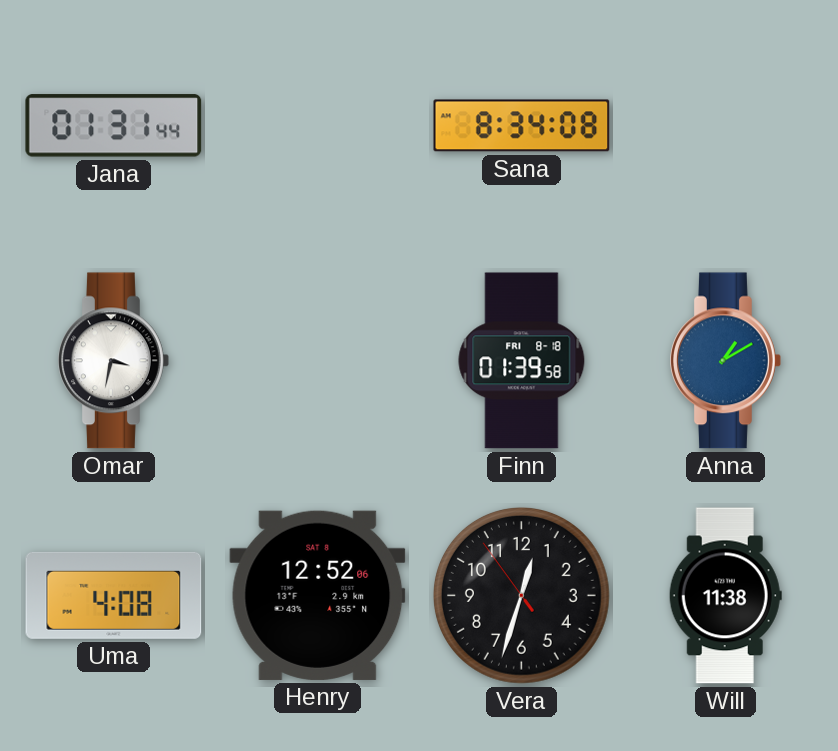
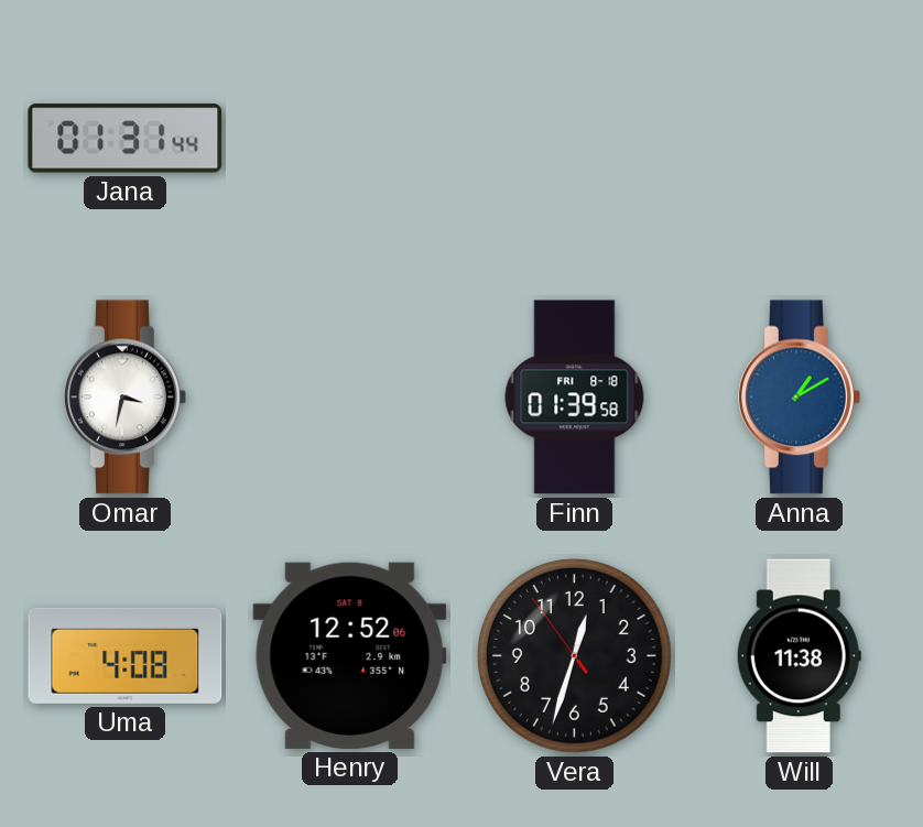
Sana: 8:34 -> none (522, 126)
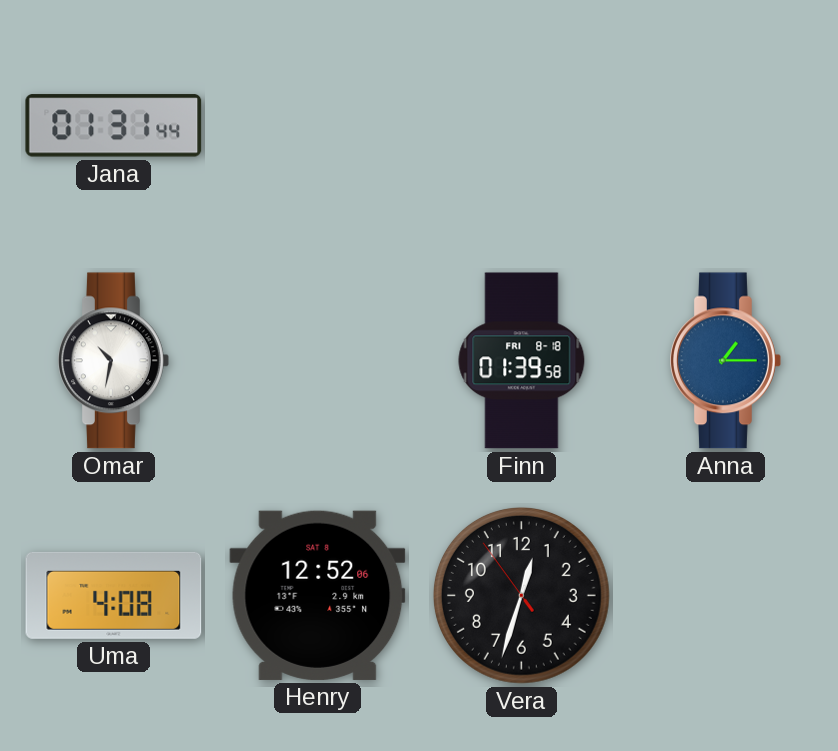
Omar: 3:32 -> 10:32 (114, 361)
Anna: 1:10 -> 1:15 (726, 361)
Will: 11:38 -> none (799, 656)
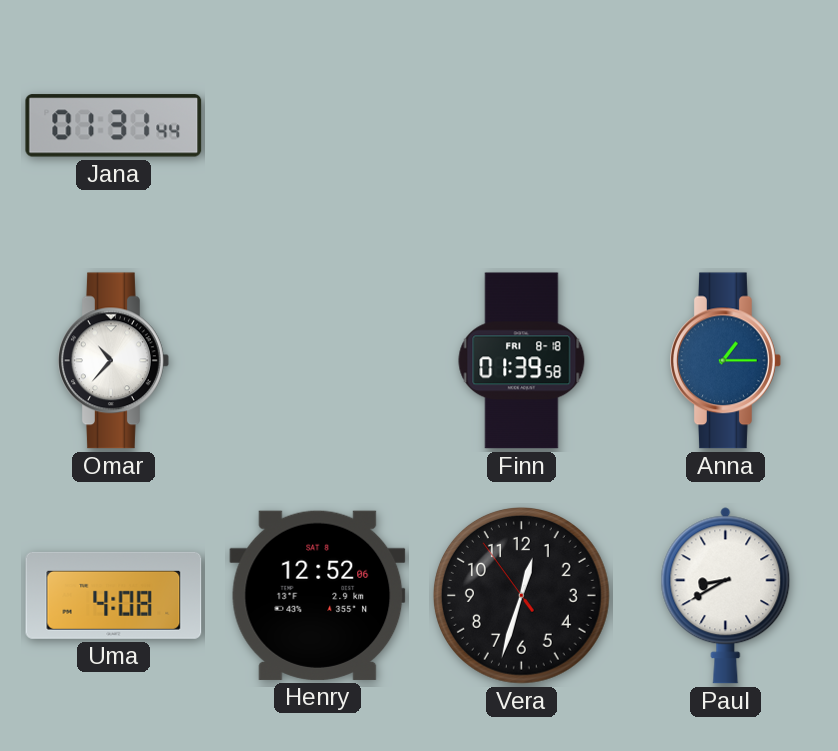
Omar: 10:32 -> 10:37 (114, 361)
Paul: none -> 8:40 (726, 596)
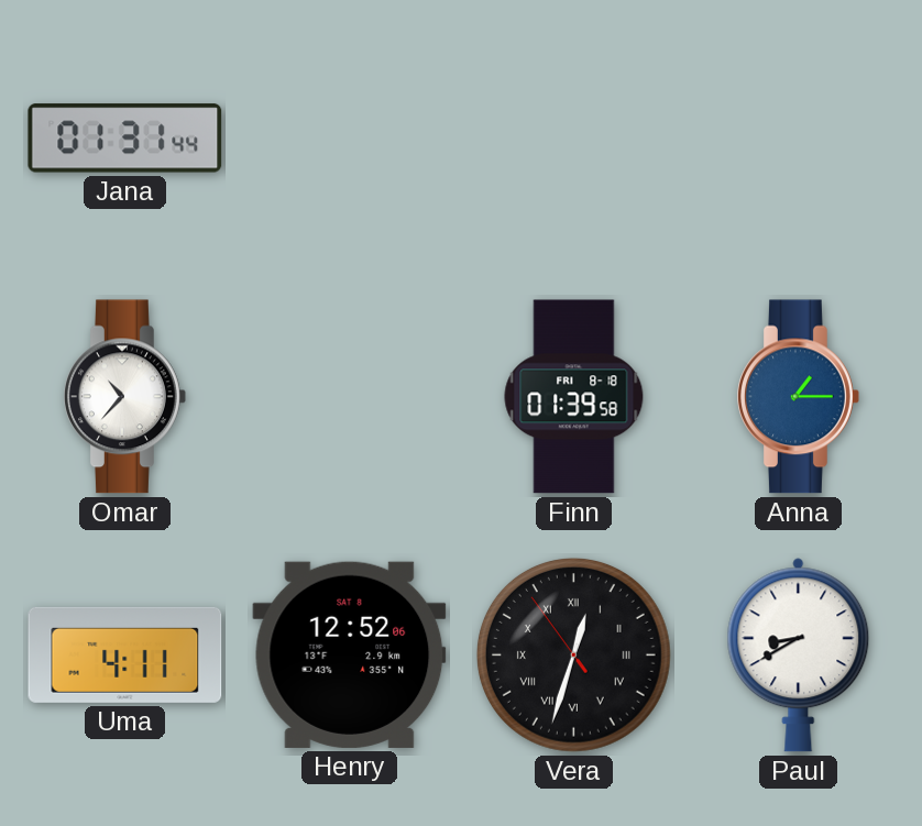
Uma: 4:08 -> 4:11 (125, 654)
Vera numerals: Arabic -> Roman (573, 654)
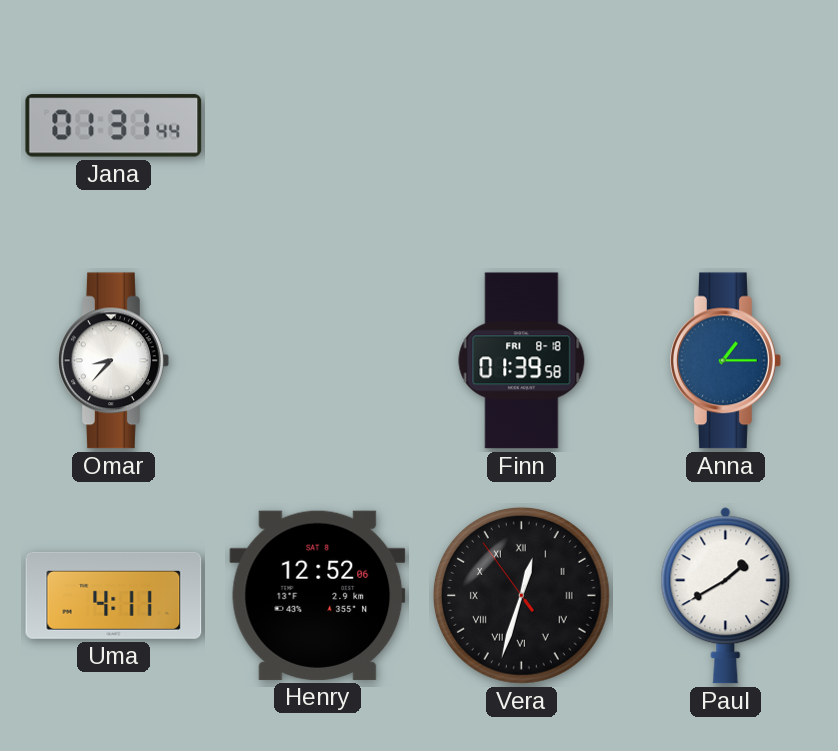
Omar: 10:37 -> 8:37 (114, 361)
Paul: 8:40 -> 1:40 (726, 596)
